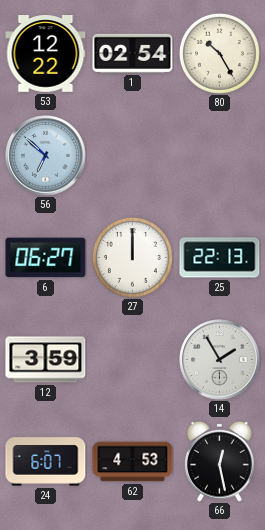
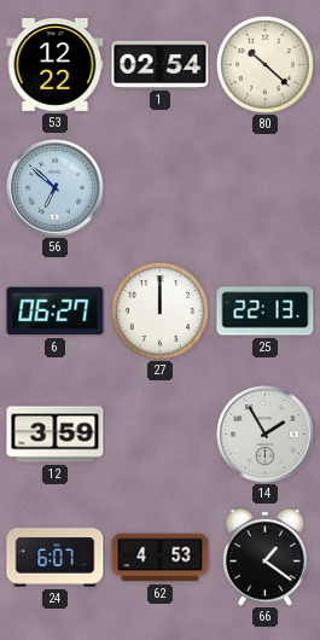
80: 10:25 -> 10:22 (264, 64)
66: 12:28 -> 1:21 (266, 557)
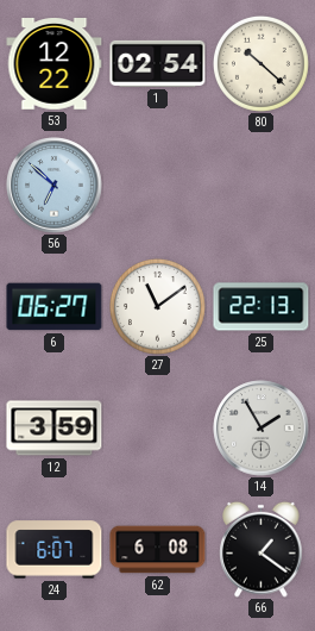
27: 12:00 -> 11:09 (157, 306)
62: 4:53 -> 6:08 (158, 550)
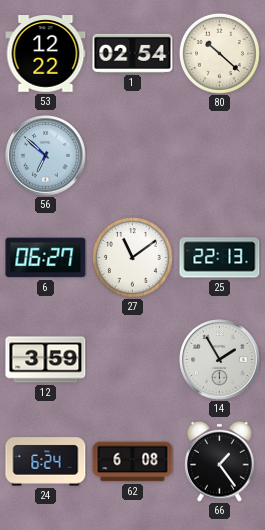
24: 6:07 -> 6:24 (46, 462)
66: 1:21 -> 1:24 (220, 461)
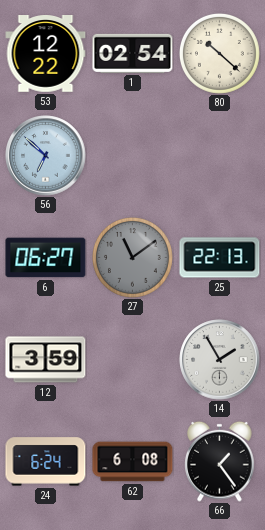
27 dial: white -> grey (132, 257)
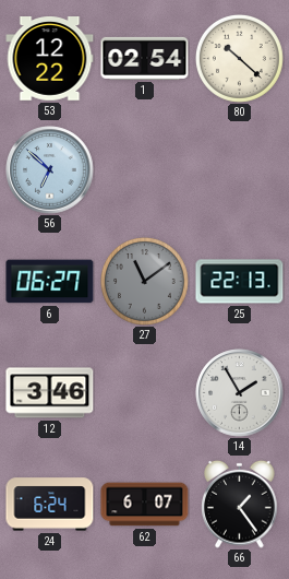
12: 3:59 -> 3:46 (50, 393)
62: 6:08 -> 6:07 (145, 505)
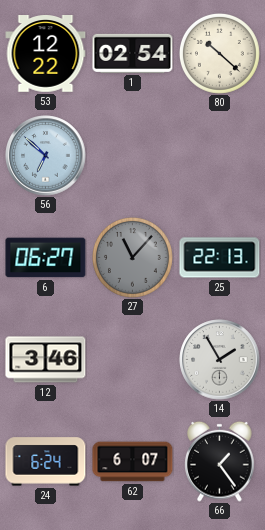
27: 11:09 -> 11:07 (132, 257)
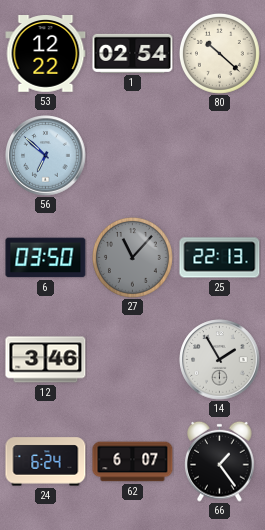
6: 06:27 -> 03:50 (46, 258)
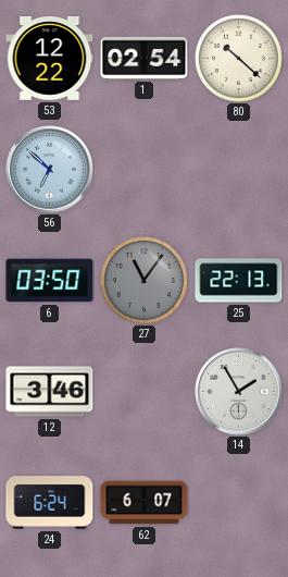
27: 11:07 -> 11:06 (143, 280)
66: 1:24 -> none (220, 461)
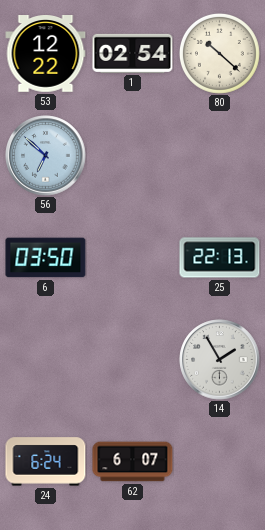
27: 11:06 -> none (143, 280)
12: 3:46 -> none (50, 392)
